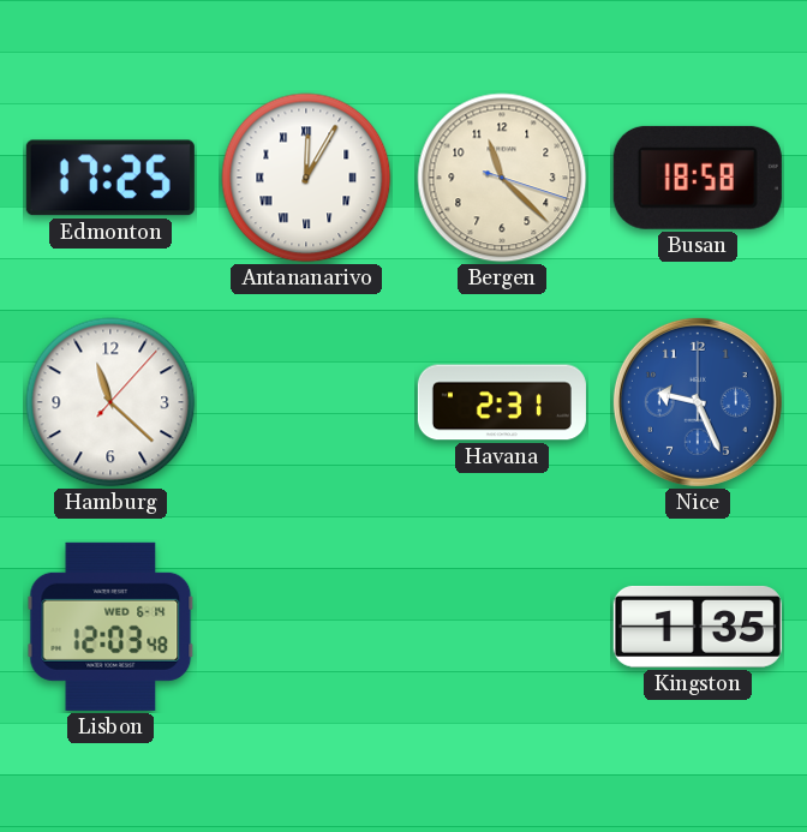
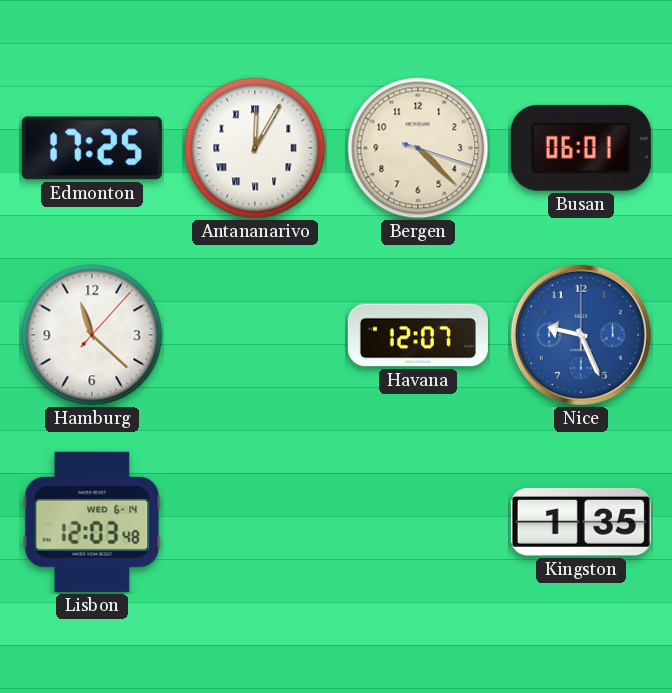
Bergen: 11:22 -> 4:22 (418, 148)
Busan: 18:58 -> 06:01 (581, 148)
Havana: 2:31 -> 12:07 (418, 335)
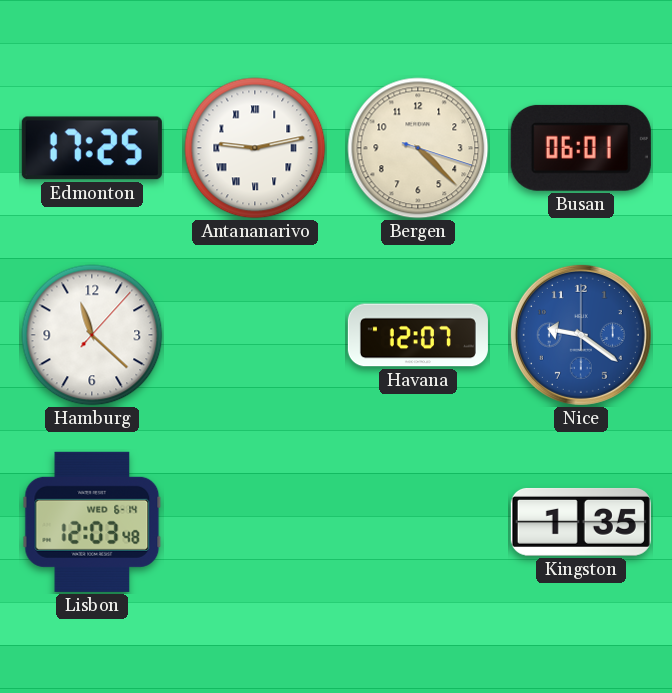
Antananarivo: 12:05 -> 9:13 (255, 148)
Nice: 9:26 -> 9:21 (581, 335)
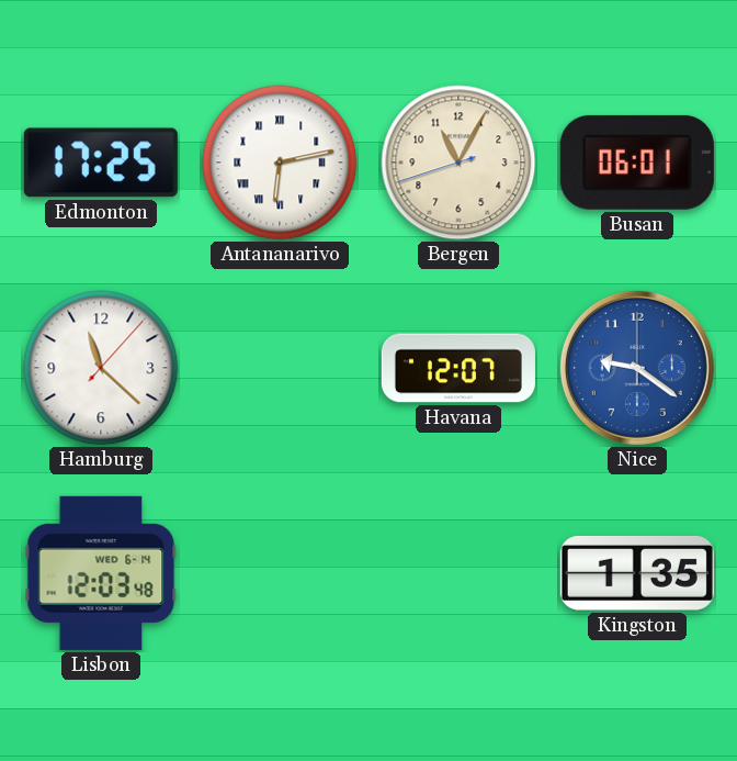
Antananarivo: 9:13 -> 6:13 (280, 163)
Bergen: 4:22 -> 11:04 (458, 163)
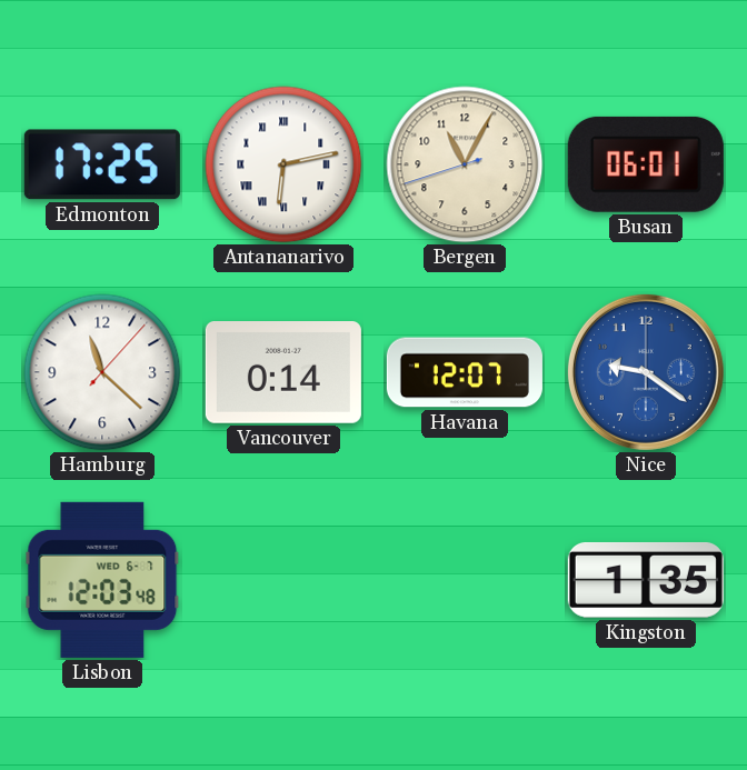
Vancouver: none -> 0:14 (283, 373)
Lisbon date: WED 6-14 -> WED 6-7 (102, 580)
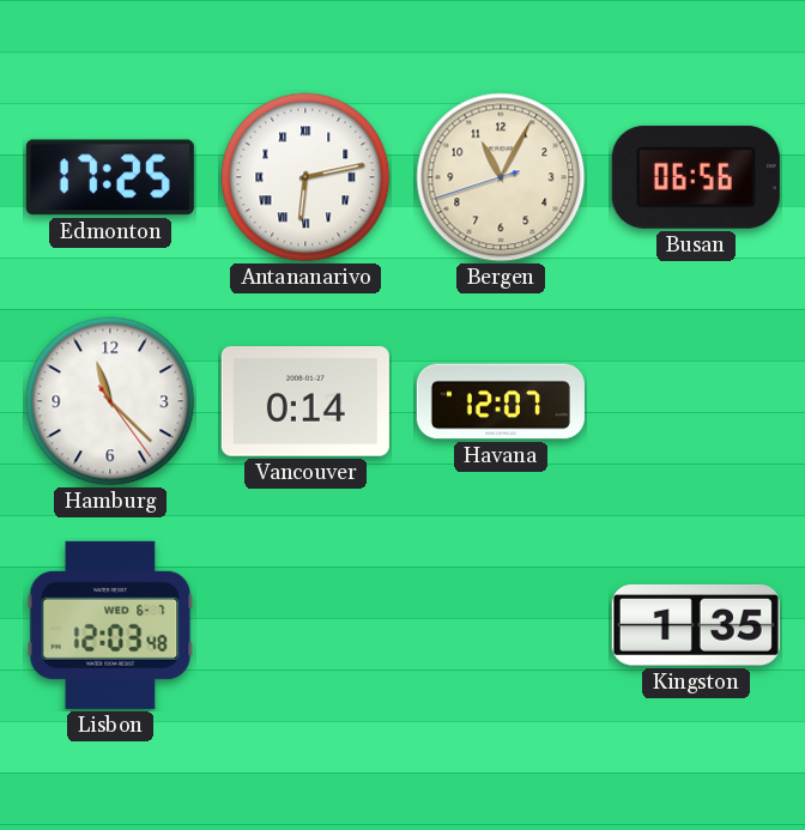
Busan: 06:01 -> 06:56 (696, 177)
Hamburg: 11:22:07 -> 11:22:24 (110, 401)
Nice: 9:21 -> none (646, 372)
